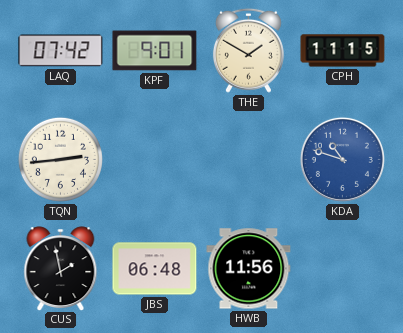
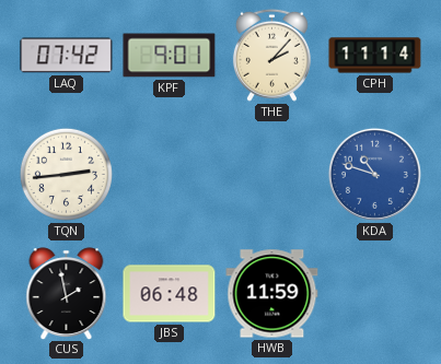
THE: 1:50 -> 2:07 (271, 55)
CPH: 11:15 -> 11:14 (375, 56)
HWB: 11:56 -> 11:59 (272, 294)
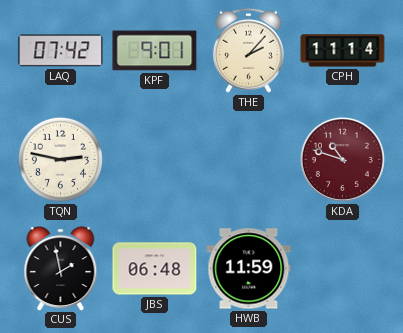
TQN: 2:44 -> 2:47 (60, 159)
KDA dial: blue -> burgundy (342, 159)
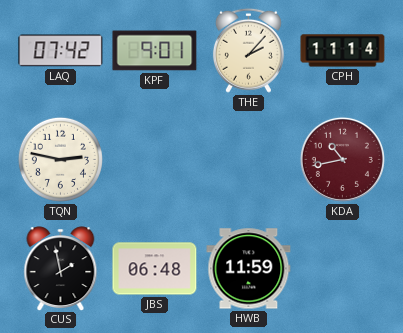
KDA: 10:48 -> 10:43 (342, 159)
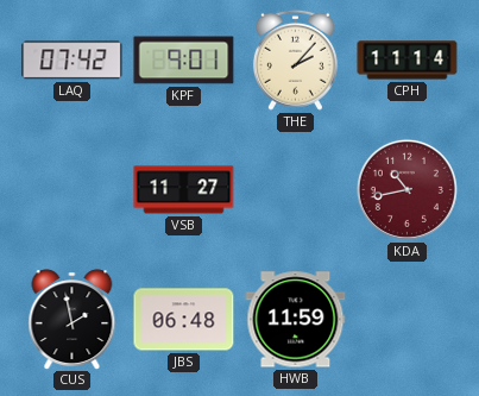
TQN: 2:47 -> none (60, 159)
VSB: none -> 11:27 (184, 190)
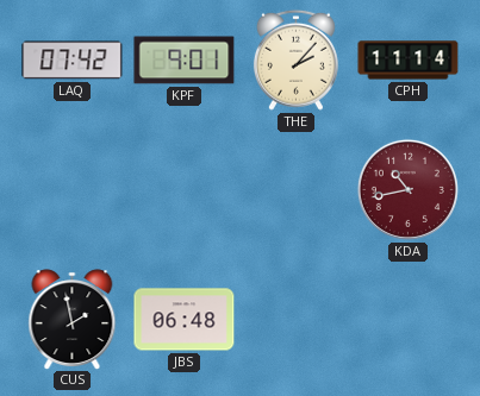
VSB: 11:27 -> none (184, 190)
HWB: 11:59 -> none (296, 320)
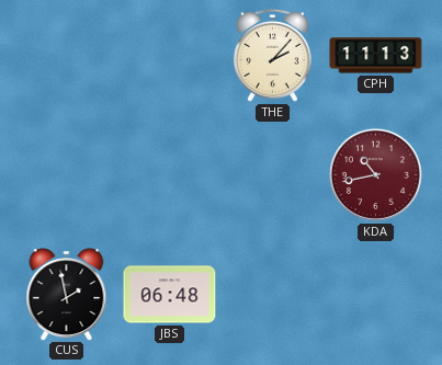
LAQ: 07:42 -> none (73, 61)
KPF: 9:01 -> none (185, 61)
CPH: 11:14 -> 11:13 (376, 56)
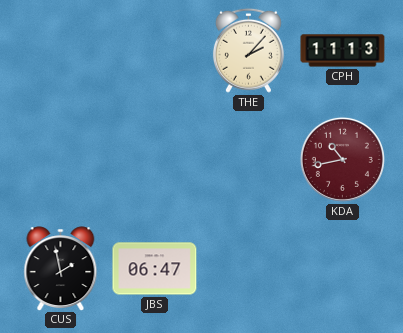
JBS: 06:48 -> 06:47 (155, 269)
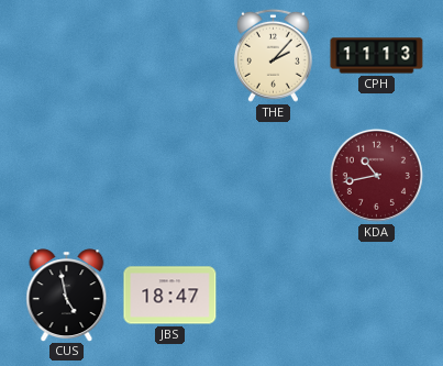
CUS: 1:58 -> 4:58 (67, 295)
JBS: 06:47 -> 18:47 (170, 296)
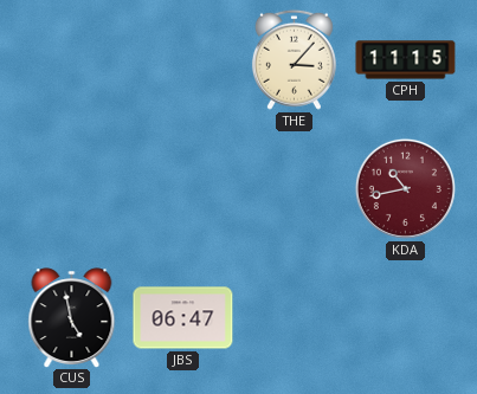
THE: 2:07 -> 3:07 (294, 59)
CPH: 11:13 -> 11:15 (406, 60)
JBS: 18:47 -> 06:47 (183, 318)
